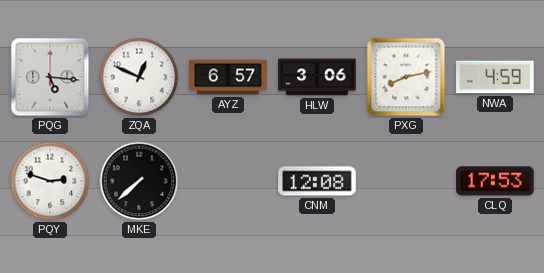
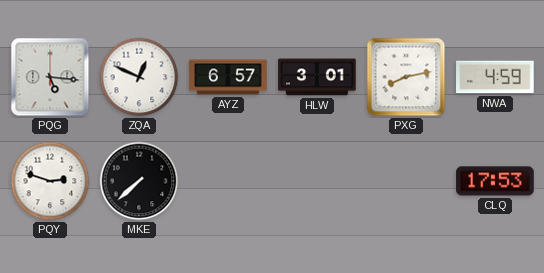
HLW: 3:06 -> 3:01 (317, 77)
CNM: 12:08 -> none (317, 181)
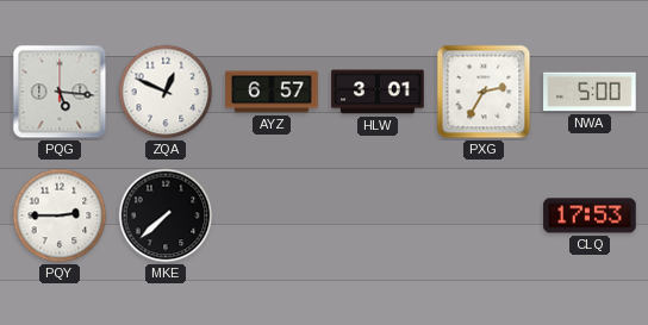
PXG: 8:13 -> 2:35 (484, 92)
NWA: 4:59 -> 5:00 (590, 92)
PQY: 2:48 -> 2:45 (60, 215)
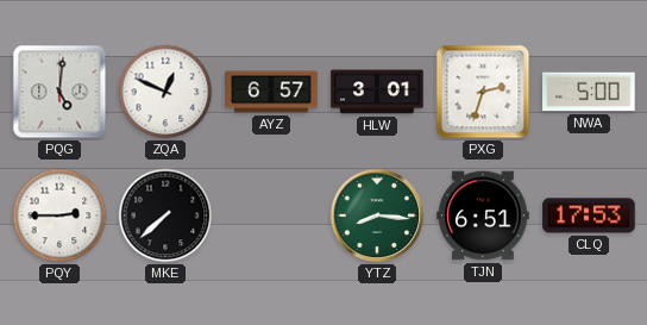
PQG: 5:16 -> 5:01 (59, 92)
PXG: 2:35 -> 2:33 (483, 92)
YTZ: none -> 8:16 (377, 215)
TJN: none -> 6:51 (483, 215)
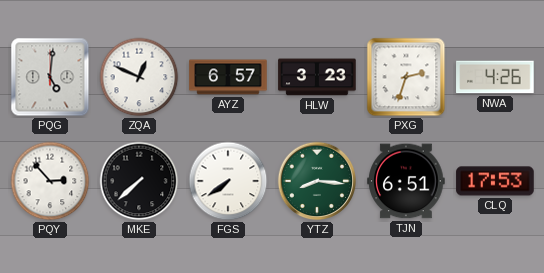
HLW: 3:01 -> 3:23 (317, 77)
NWA: 5:00 -> 4:26 (495, 77)
PQY: 2:45 -> 2:53 (50, 181)
FGS: none -> 7:39 (228, 181)
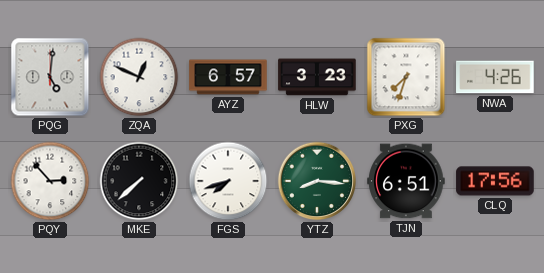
PXG: 2:33 -> 7:33 (406, 77)
FGS: 7:39 -> 7:42 (228, 181)
CLQ: 17:53 -> 17:56 (495, 181)
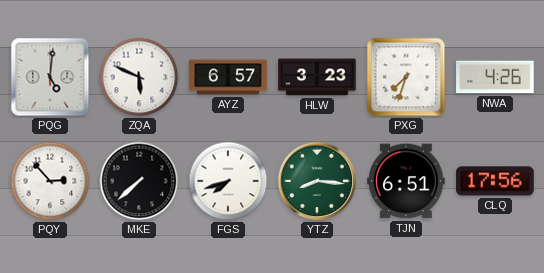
ZQA: 12:49 -> 5:49 (139, 77)
